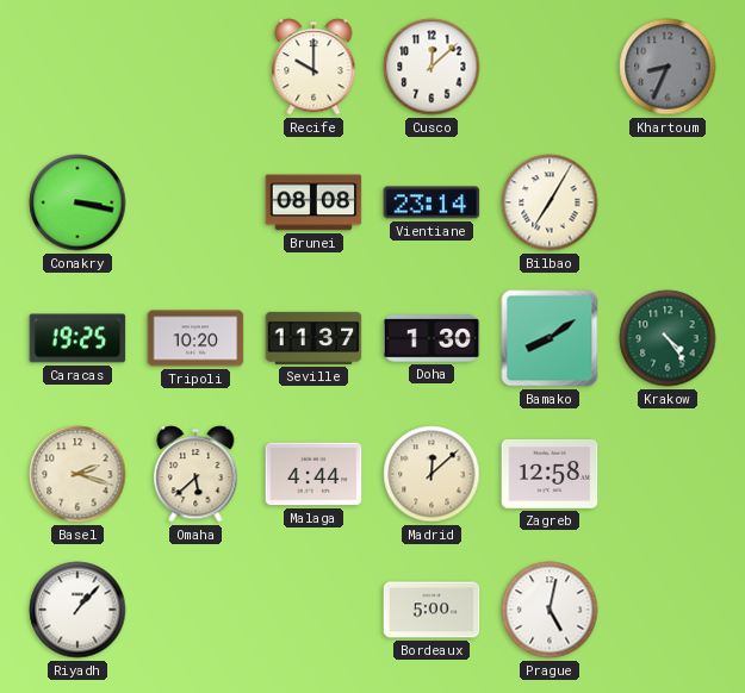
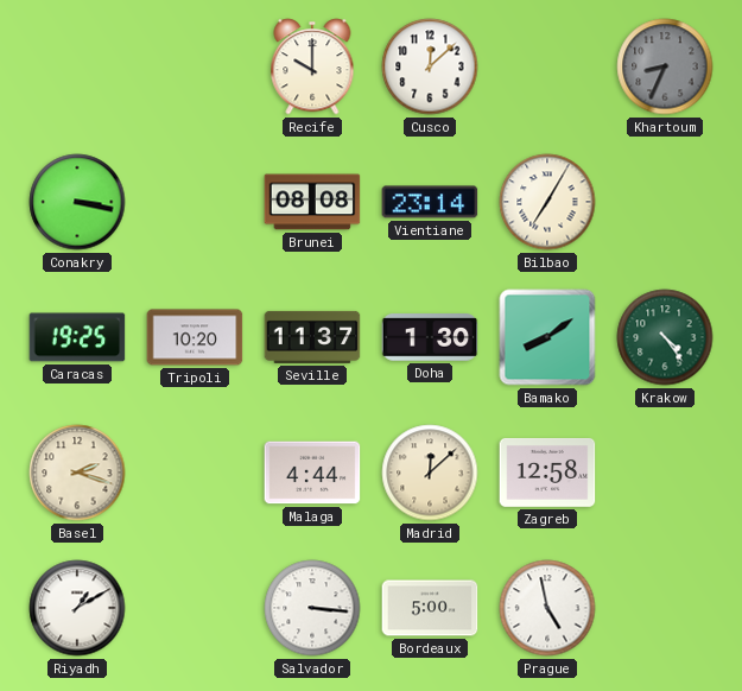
Omaha: 5:38 -> none (195, 474)
Riyadh: 1:07 -> 1:10 (77, 608)
Salvador: none -> 3:16 (312, 608)
Prague: 5:02 -> 4:58 (547, 608)
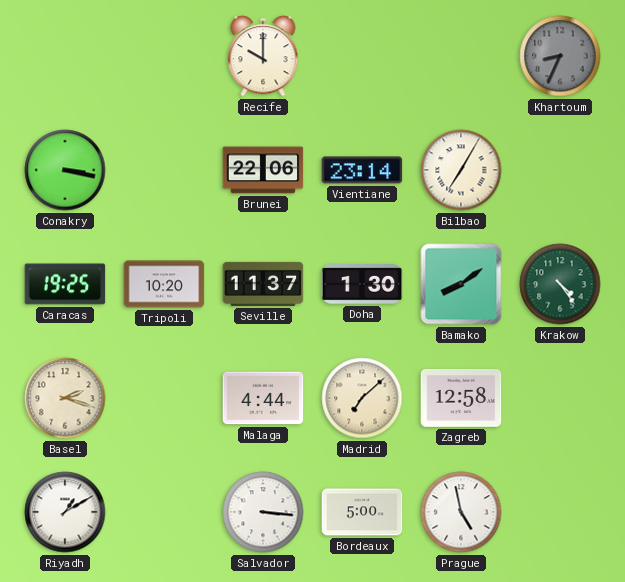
Cusco: 12:08 -> none (430, 66)
Brunei: 08:08 -> 22:06 (263, 170)
Madrid: 12:08 -> 7:08 (362, 398)
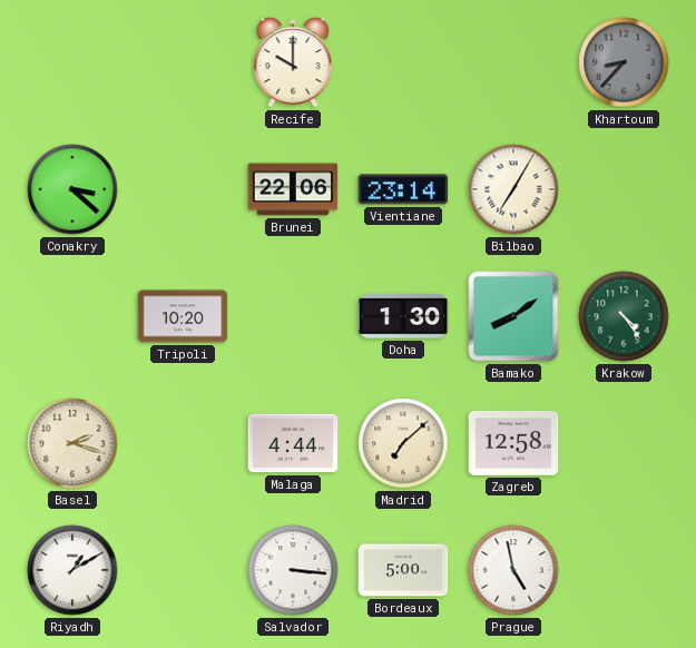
Khartoum: 8:34 -> 8:37 (624, 62)
Conakry: 3:17 -> 3:22 (72, 189)
Caracas: 19:25 -> none (65, 284)
Seville: 11:37 -> none (263, 284)
